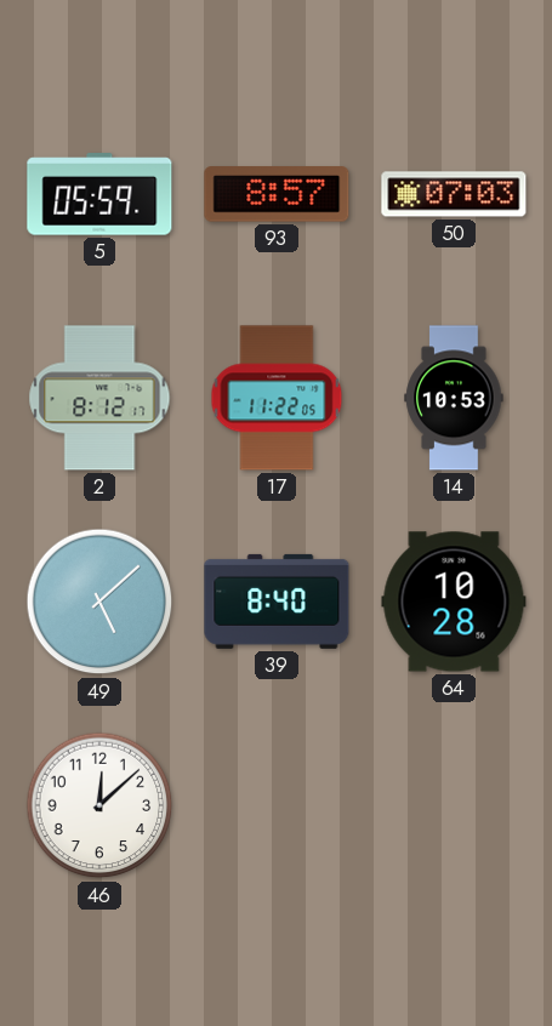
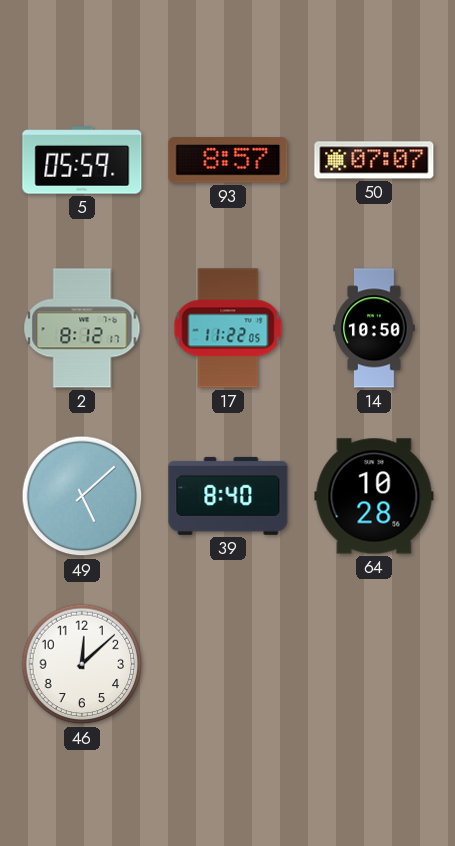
50: 07:03 -> 07:07 (374, 160)
14: 10:53 -> 10:50 (374, 328)
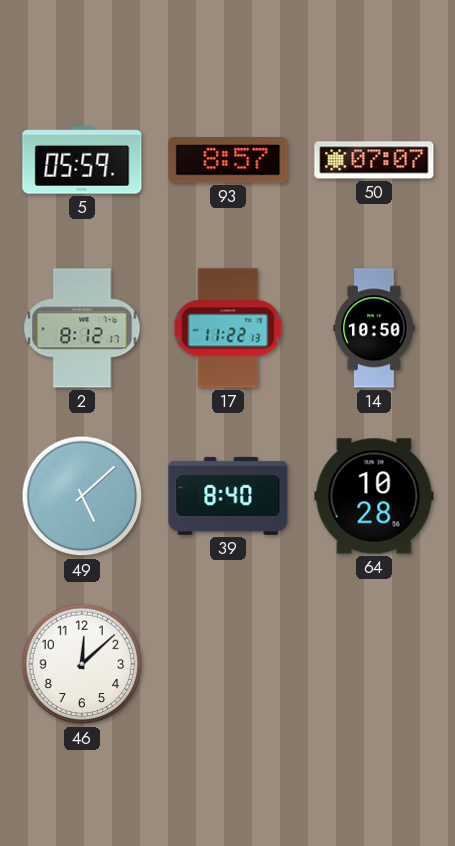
17: 11:22:05 -> 11:22:13 (228, 328)
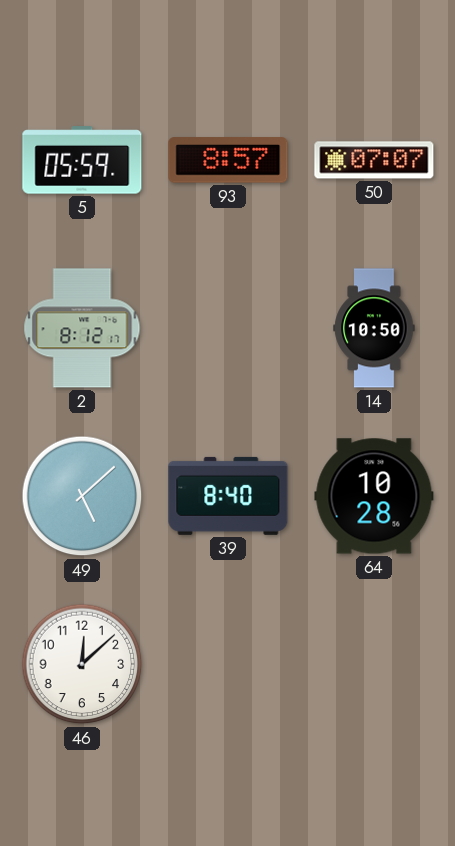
17: 11:22 -> none (228, 328)
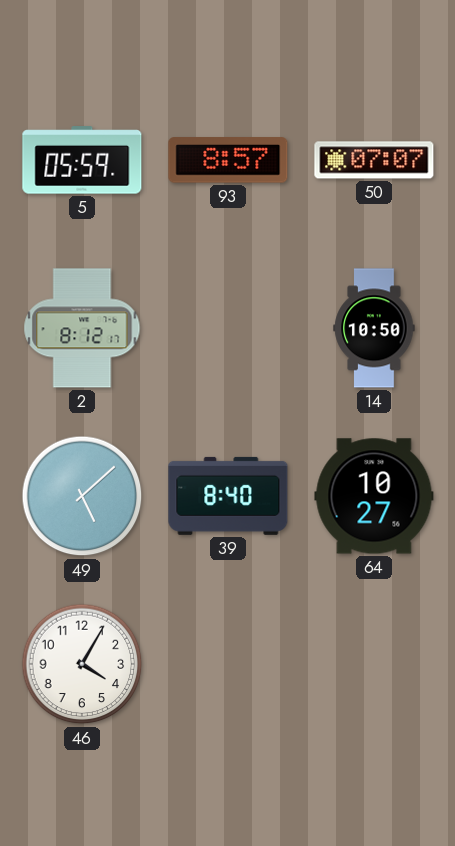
64: 10:28 -> 10:27 (374, 496)
46: 12:08 -> 4:05 (82, 664)
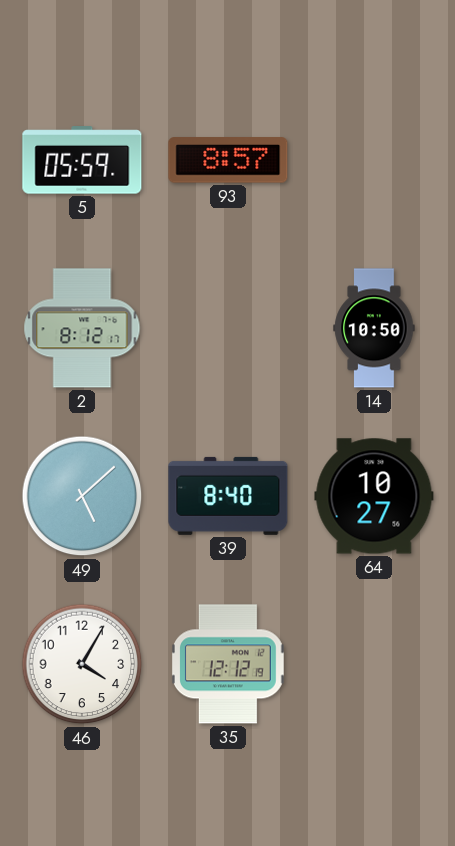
50: 07:07 -> none (374, 160)
35: none -> 12:12 (228, 664)
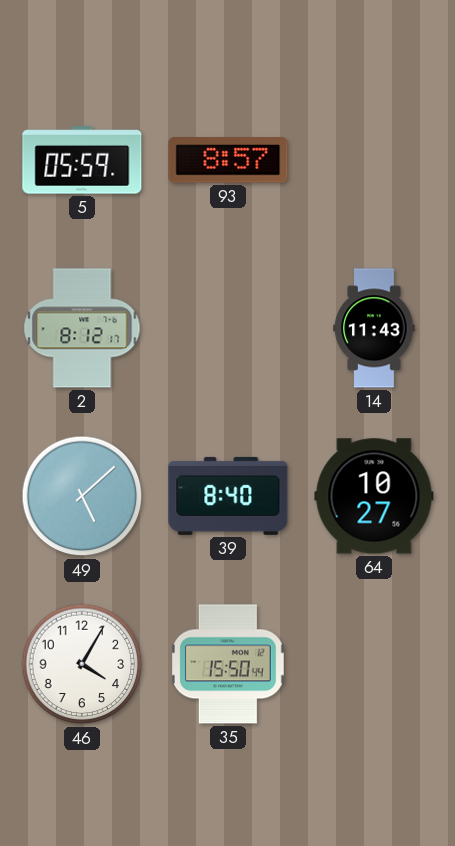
14: 10:50 -> 11:43 (374, 328)
35: 12:12 -> 15:50 (228, 664)
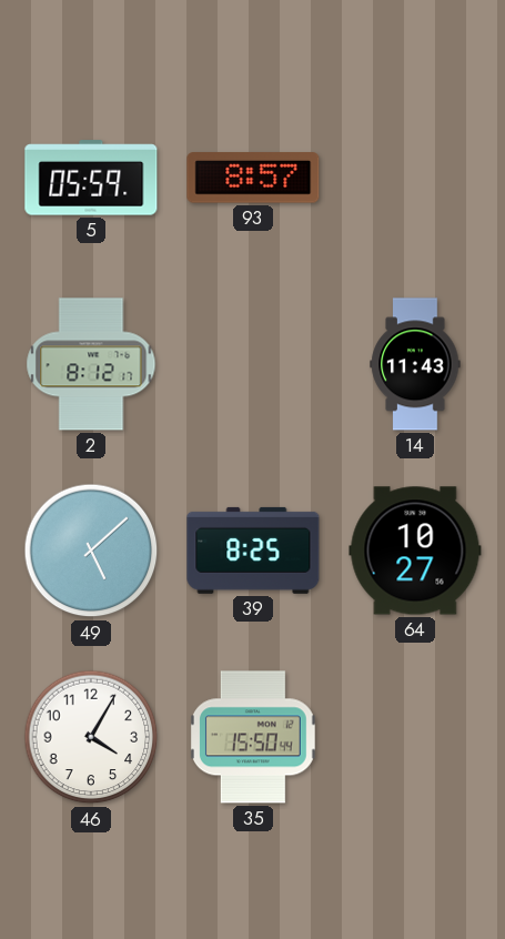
39: 8:40 -> 8:25 (253, 551)
